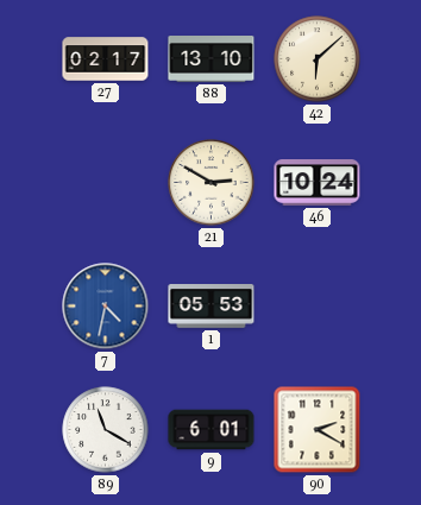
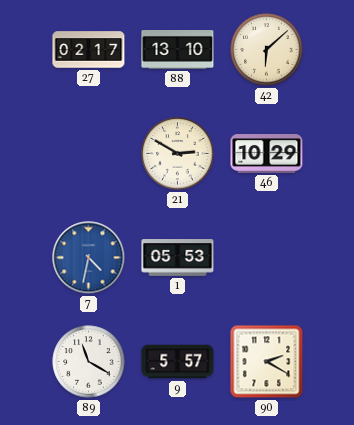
46: 10:24 -> 10:29 (267, 154)
9: 6:01 -> 5:57 (178, 362)
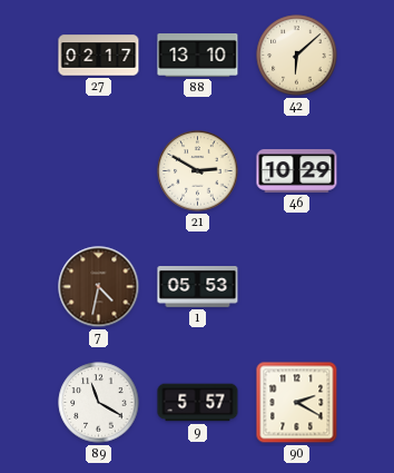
7 dial: blue -> brown (99, 287)
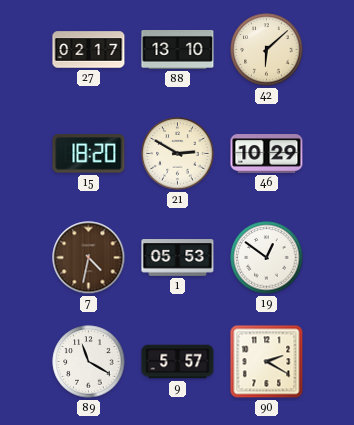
15: none -> 18:20 (89, 154)
19: none -> 12:51 (267, 258)
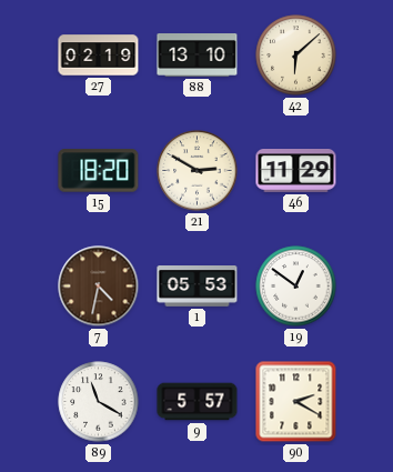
27: 02:17 -> 02:19 (99, 56)
46: 10:29 -> 11:29 (296, 171)
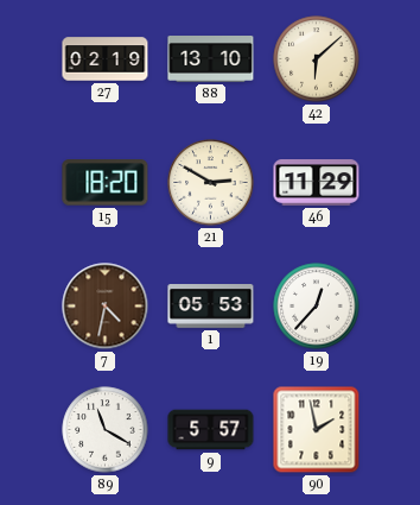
19: 12:51 -> 12:37 (317, 307)
90: 2:20 -> 1:58 (317, 430)
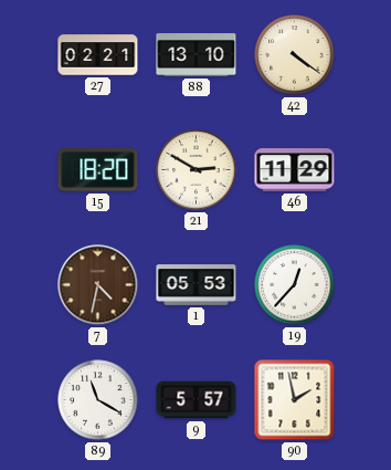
27: 02:19 -> 02:21 (98, 55)
42: 6:08 -> 4:21 (295, 55)
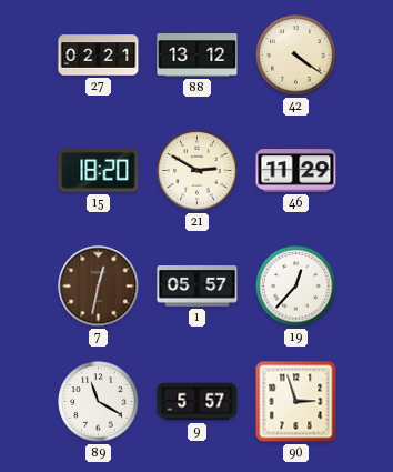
88: 13:10 -> 13:12 (198, 56)
7: 4:32 -> 12:32 (99, 287)
1: 05:53 -> 05:57 (198, 287)
90: 1:58 -> 2:57 (296, 402)
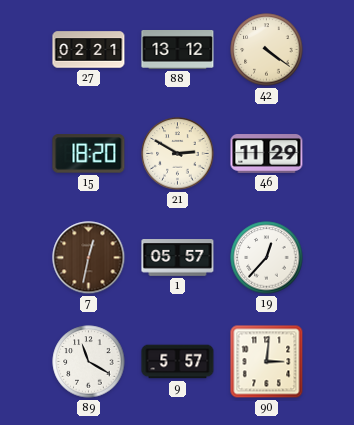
90: 2:57 -> 3:01 (267, 362)
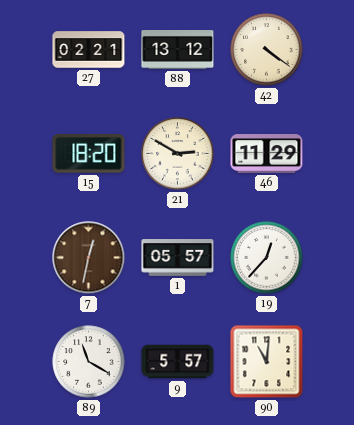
90: 3:01 -> 11:01 (267, 362)
